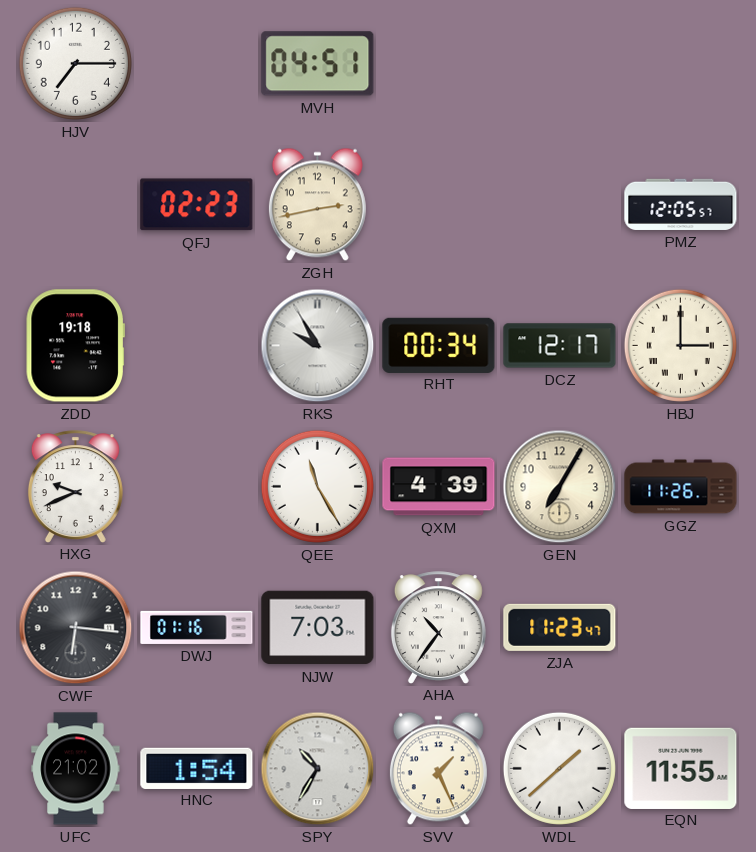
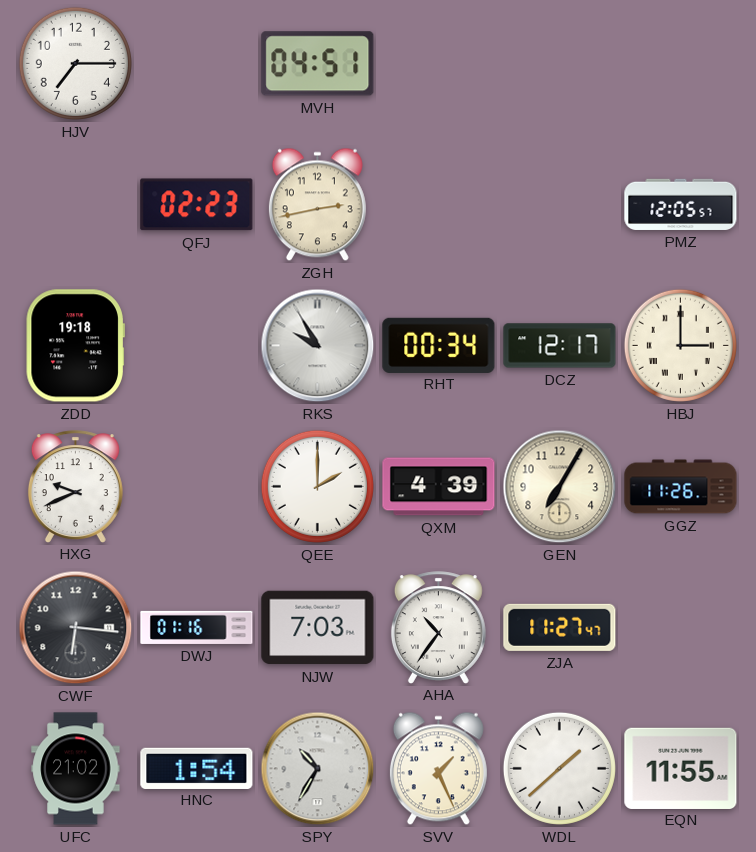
QEE: 11:25 -> 2:00 (317, 486)
ZJA: 11:23 -> 11:27 (560, 627)
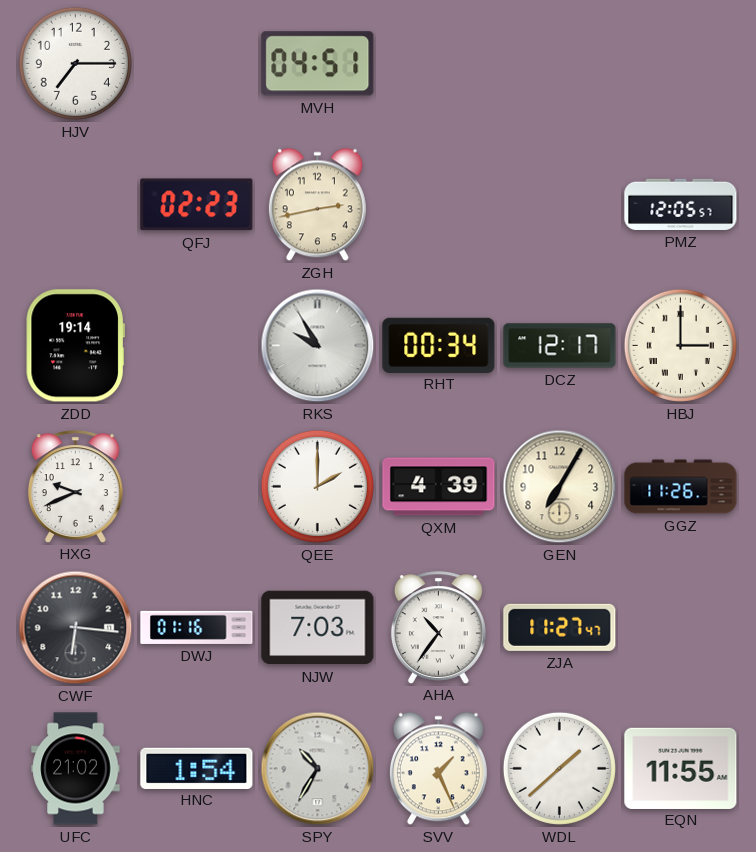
ZDD: 19:18 -> 19:14 (75, 346)
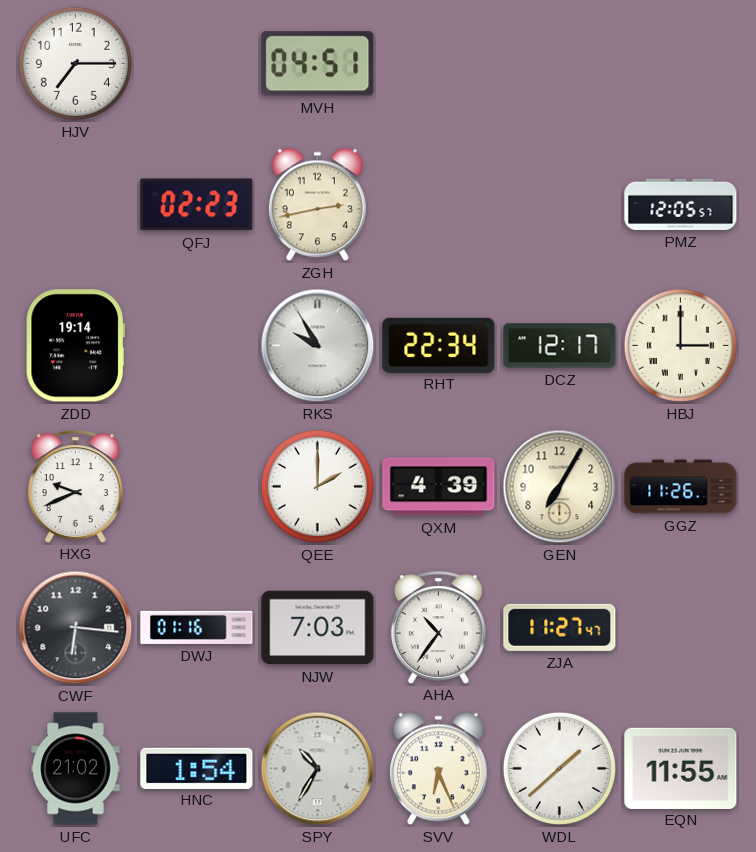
RHT: 00:34 -> 22:34 (439, 345)
SVV: 1:26 -> 6:26 (438, 769)
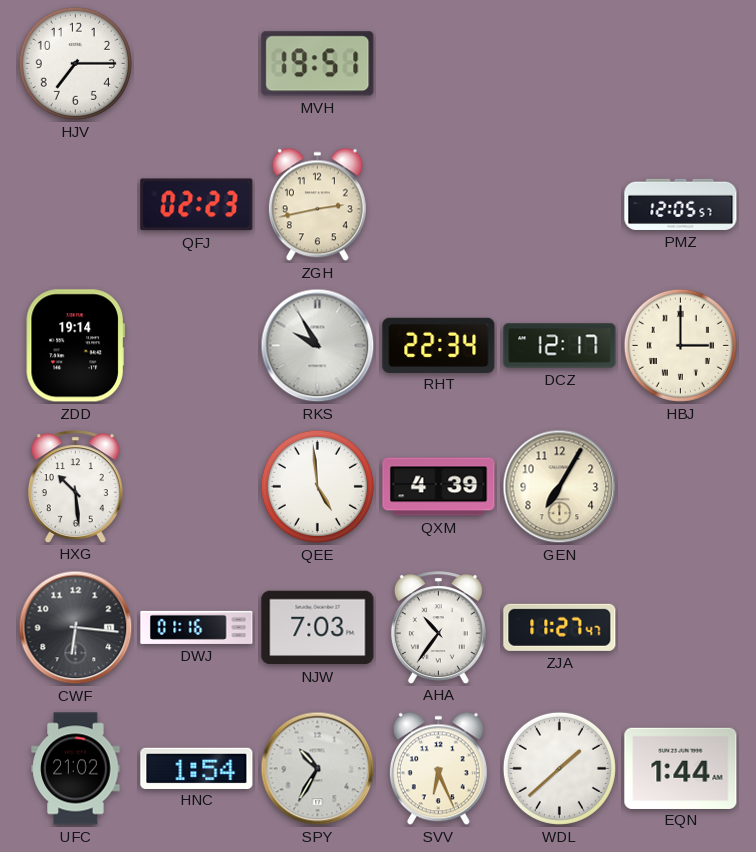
MVH: 04:51 -> 19:51 (318, 64)
HXG: 9:41 -> 10:29 (75, 486)
QEE: 2:00 -> 4:59 (317, 486)
GGZ: 11:26 -> none (681, 487)
EQN: 11:55 -> 1:44 (681, 768)
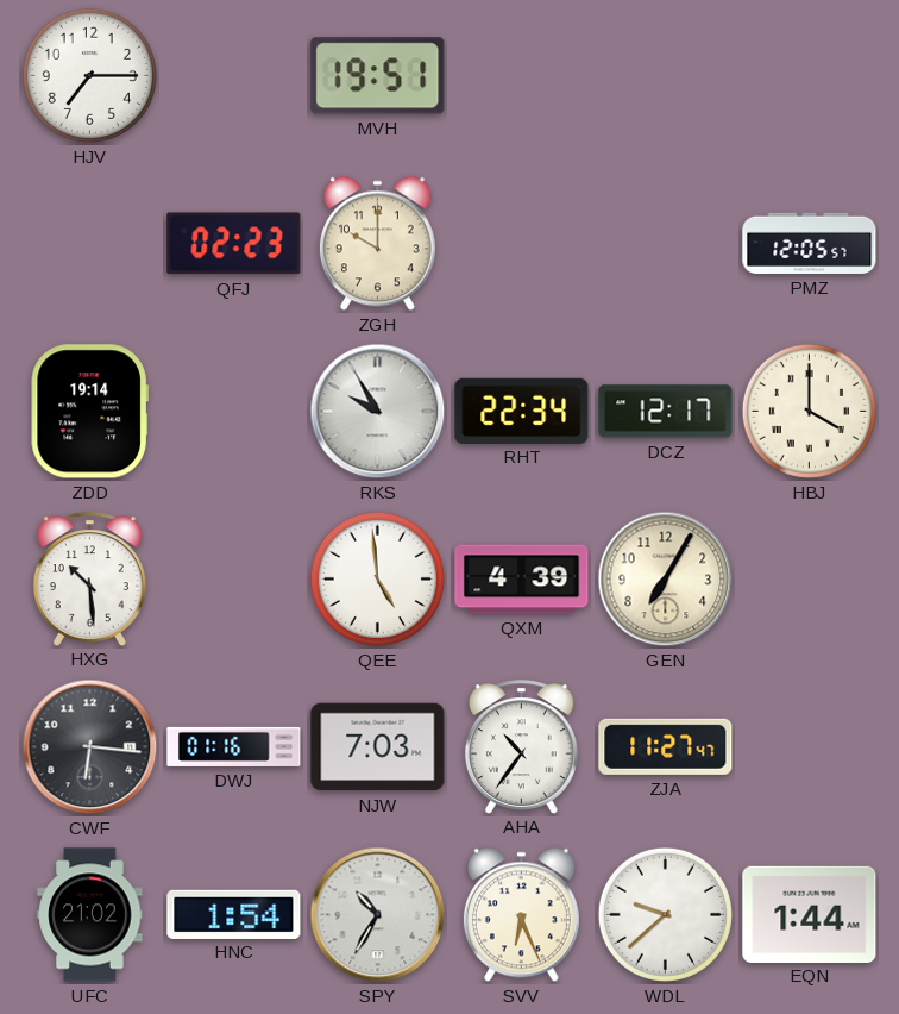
ZGH: 2:43 -> 10:00 (377, 244)
HBJ: 3:00 -> 4:00 (809, 411)
WDL: 1:38 -> 9:38 (665, 914)
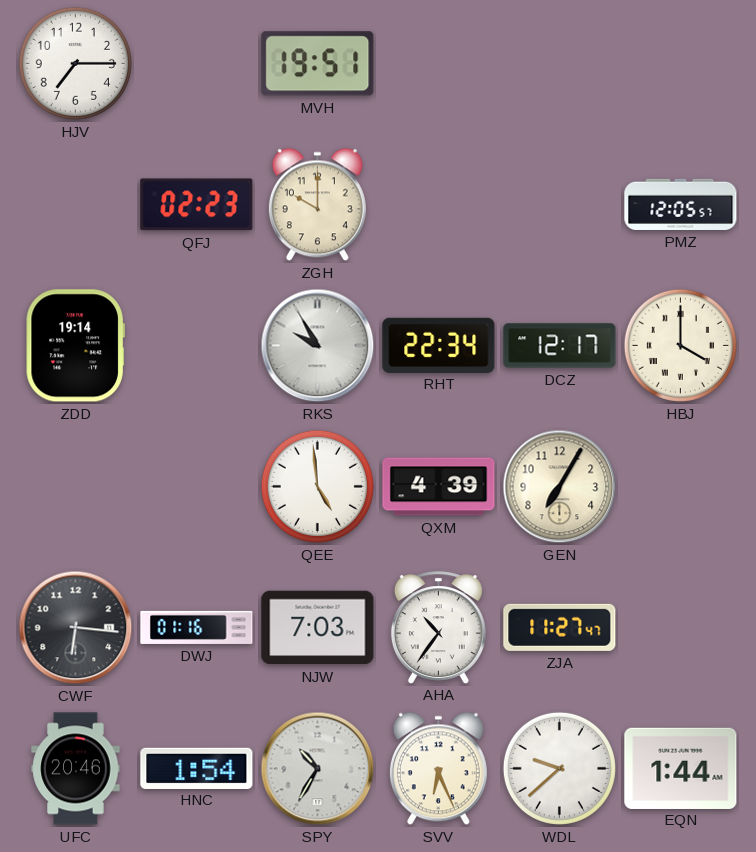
HXG: 10:29 -> none (89, 578)
UFC: 21:02 -> 20:46 (76, 769)
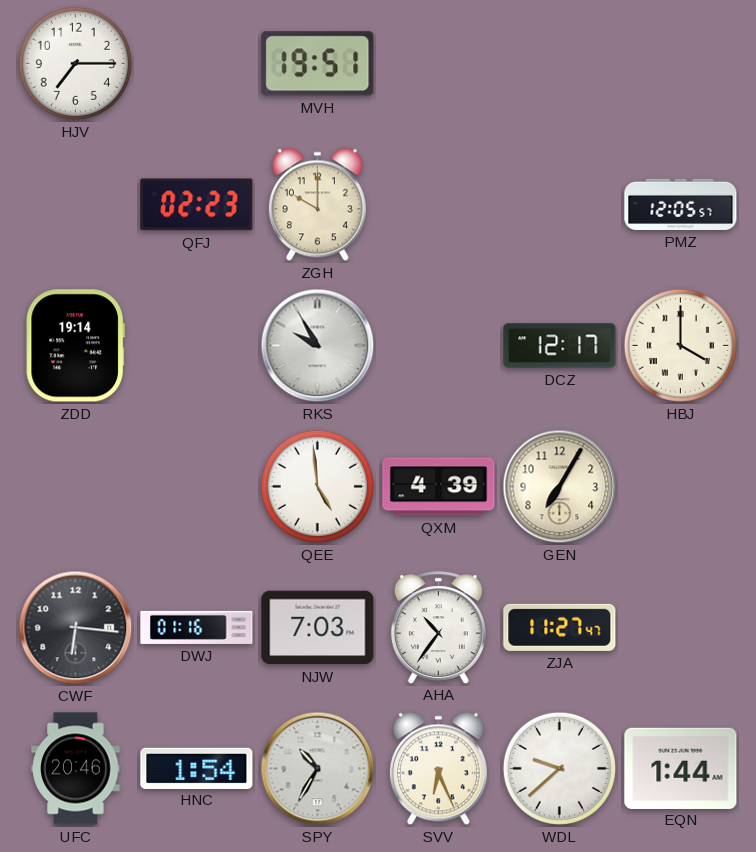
RHT: 22:34 -> none (439, 345)
